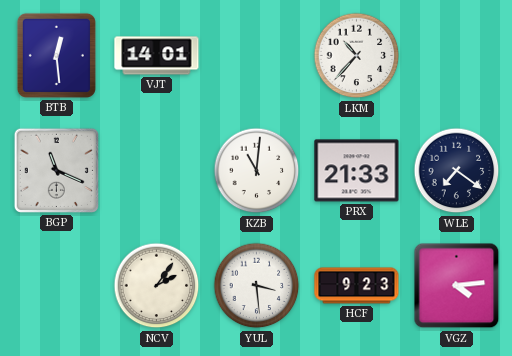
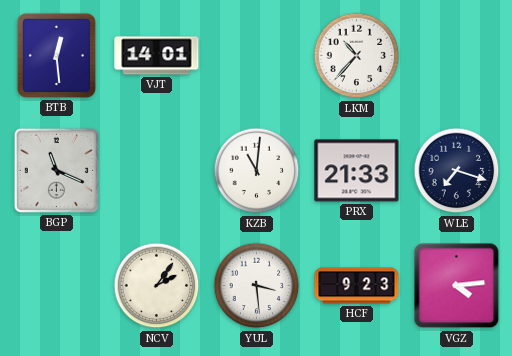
WLE: 7:21 -> 7:18 (457, 171)
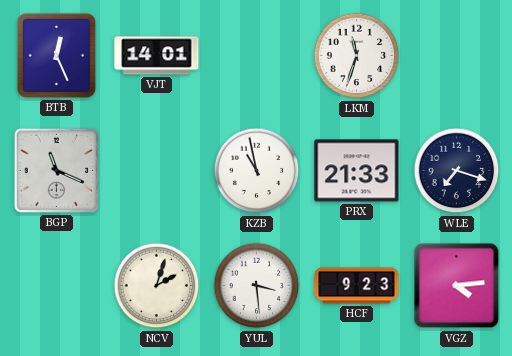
BTB: 12:29 -> 12:26 (56, 55)
LKM: 10:37 -> 11:33 (357, 56)
KZB: 11:01 -> 10:58 (257, 171)
NCV: 2:06 -> 2:03 (157, 286)
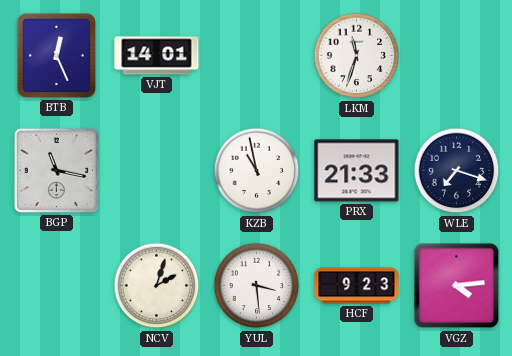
BGP: 11:19 -> 11:17 (56, 170)
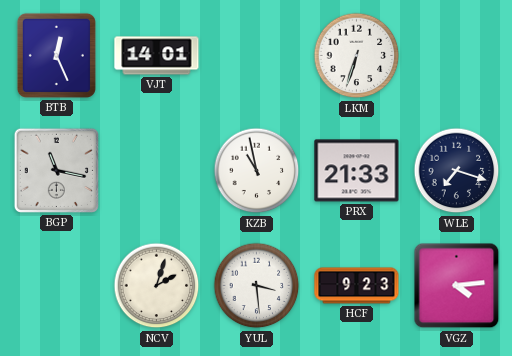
LKM: 11:33 -> 6:33 (357, 56)
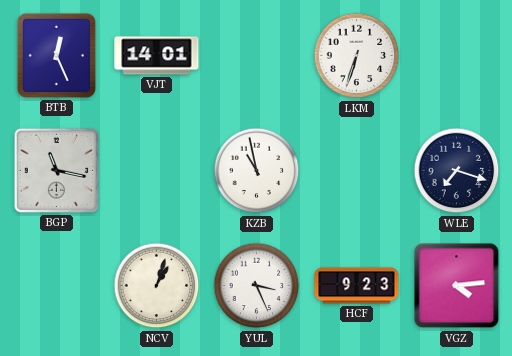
PRX: 21:33 -> none (357, 171)
NCV: 2:03 -> 1:03 (157, 286)
YUL: 3:29 -> 3:26 (257, 286)
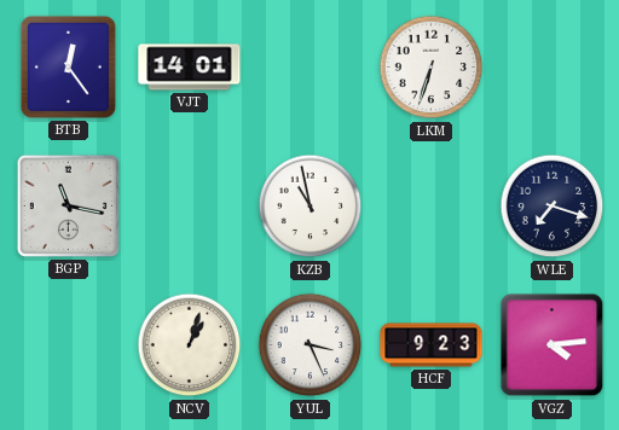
BTB: 12:26 -> 12:24 (68, 66)
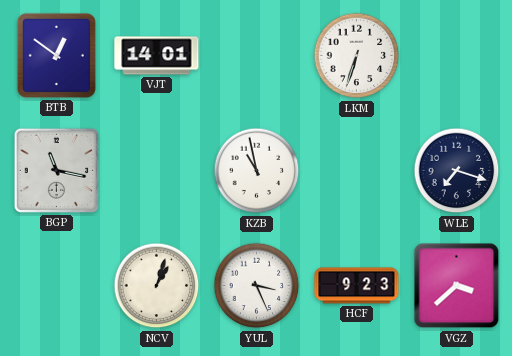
BTB: 12:24 -> 12:51 (56, 55)
VGZ: 4:14 -> 3:38 (457, 286)
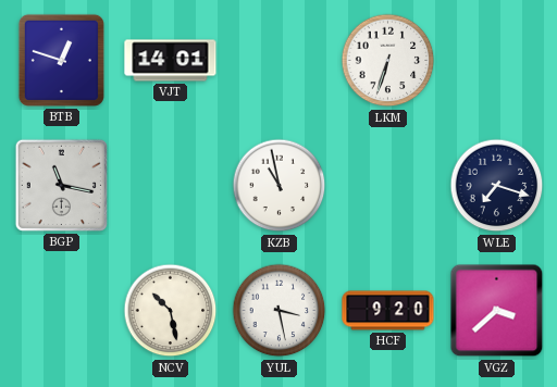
BTB: 12:51 -> 12:48 (61, 60)
NCV: 1:03 -> 10:28 (171, 311)
YUL: 3:26 -> 3:28 (280, 311)
HCF: 9:23 -> 9:20 (388, 311)
